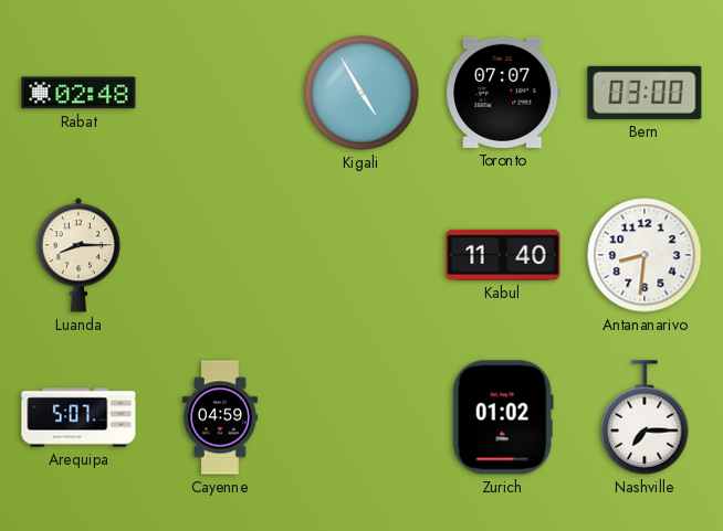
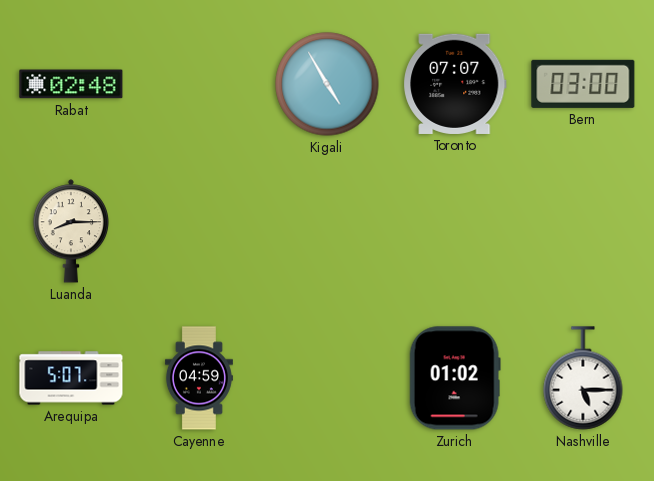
Kabul: 11:40 -> none (503, 255)
Antananarivo: 8:31 -> none (645, 255)
Nashville: 7:15 -> 5:15 (583, 378)
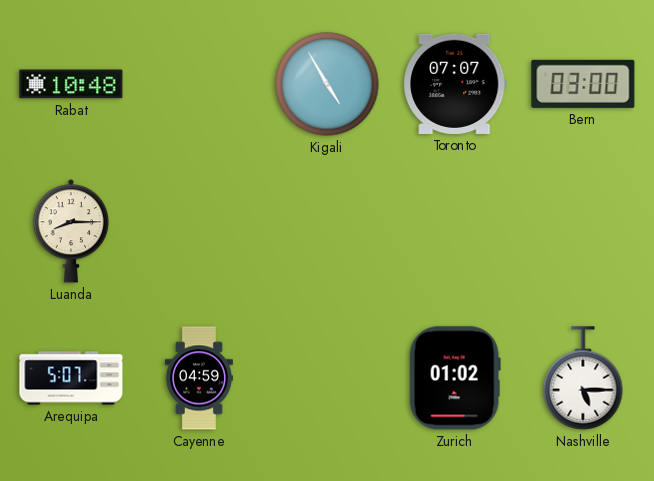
Rabat: 02:48 -> 10:48 (71, 84)
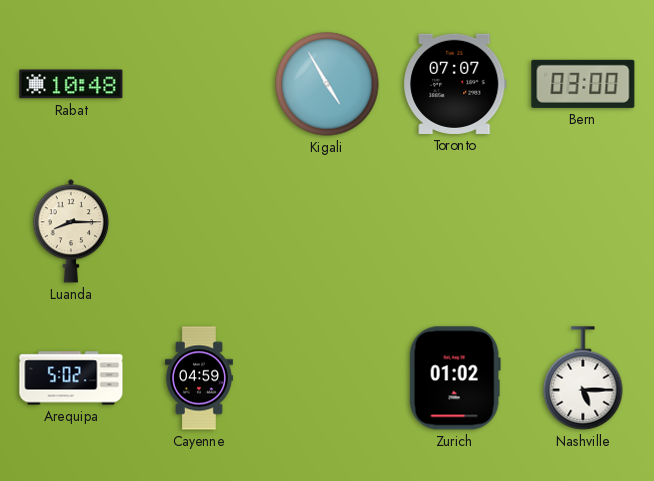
Arequipa: 5:07 -> 5:02 (71, 378)
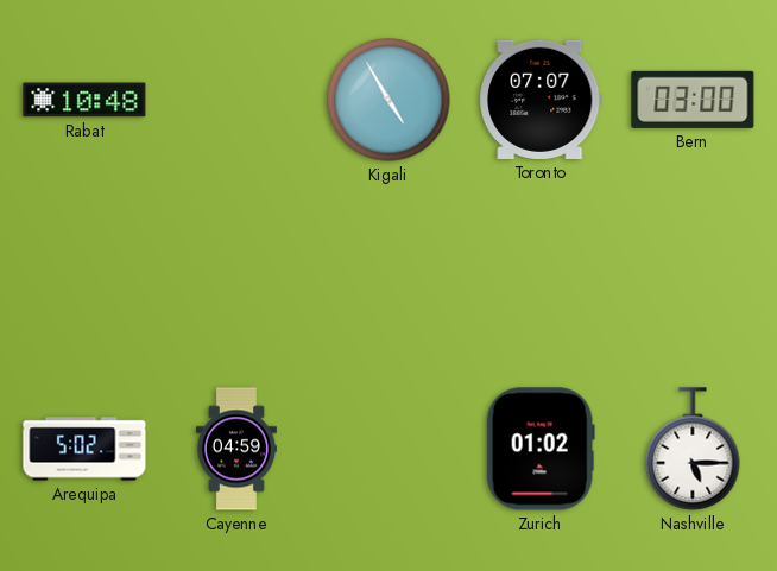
Luanda: 8:15 -> none (70, 231)
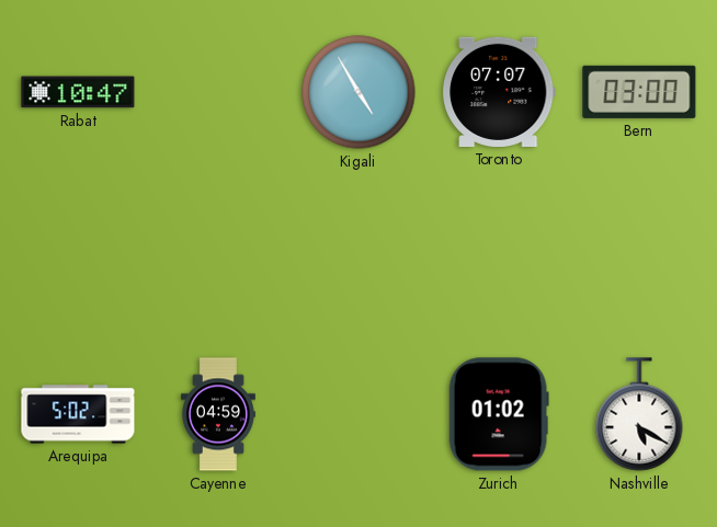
Rabat: 10:48 -> 10:47 (78, 92)
Nashville: 5:15 -> 5:20 (639, 414)
